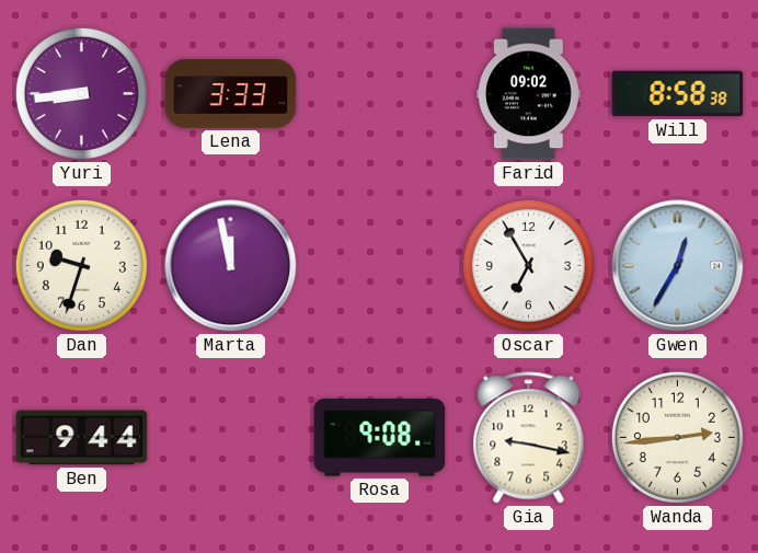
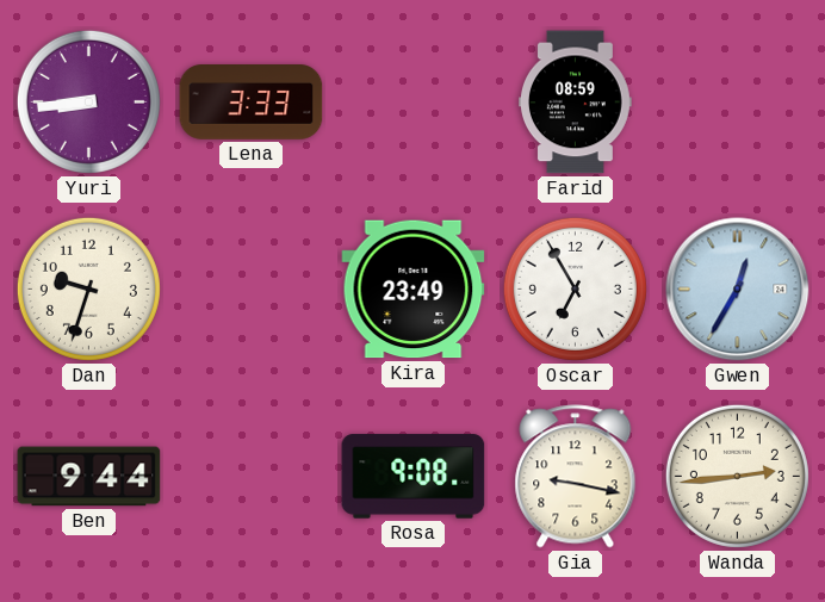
Farid: 09:02 -> 08:59 (576, 103)
Will: 8:58 -> none (678, 94)
Marta: 11:58 -> none (231, 266)
Kira: none -> 23:49 (414, 290)
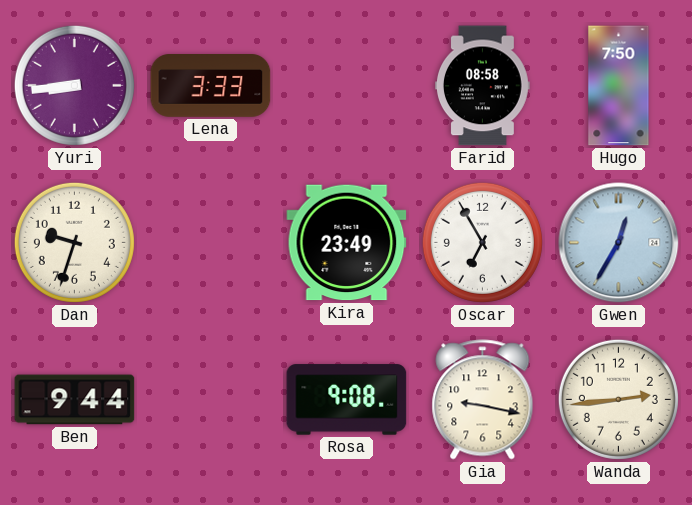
Farid: 08:59 -> 08:58 (483, 86)
Hugo: none -> 7:50 (619, 86)
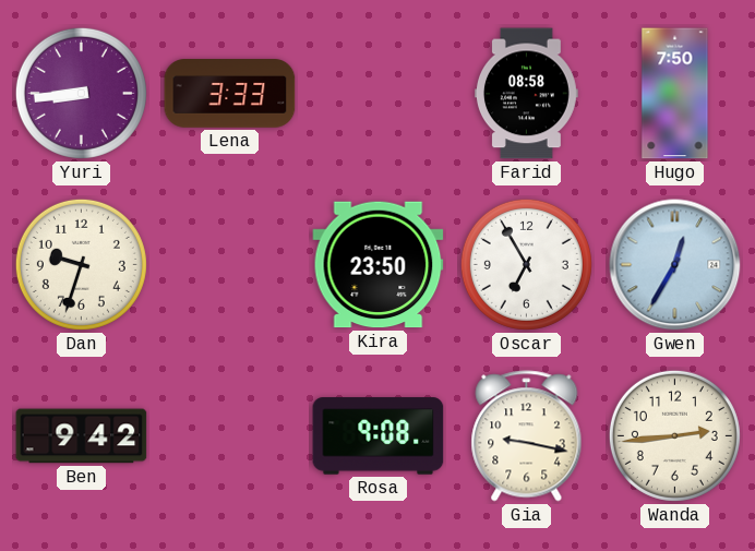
Kira: 23:49 -> 23:50 (379, 265)
Ben: 9:44 -> 9:42 (82, 436)
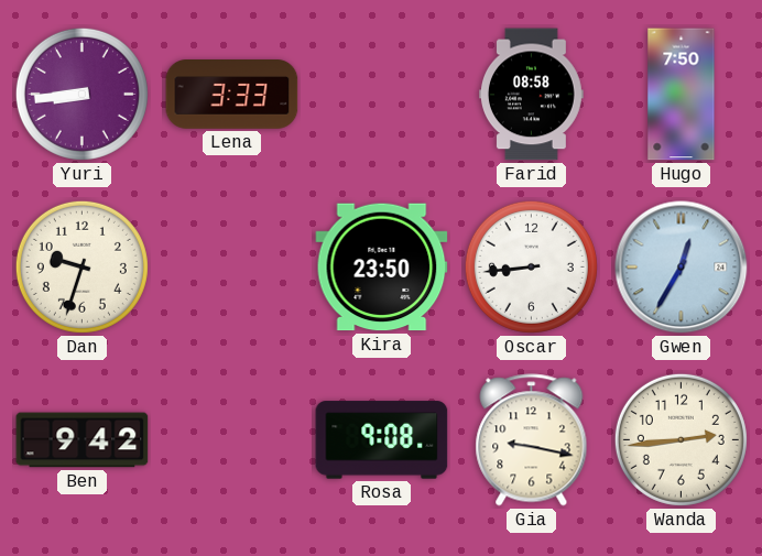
Oscar: 6:55 -> 8:44 (531, 266)
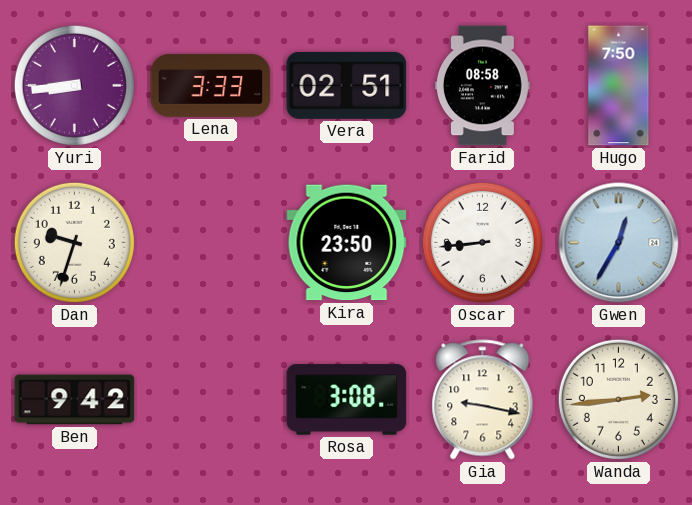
Vera: none -> 02:51 (347, 85)
Rosa: 9:08 -> 3:08 (347, 400)
